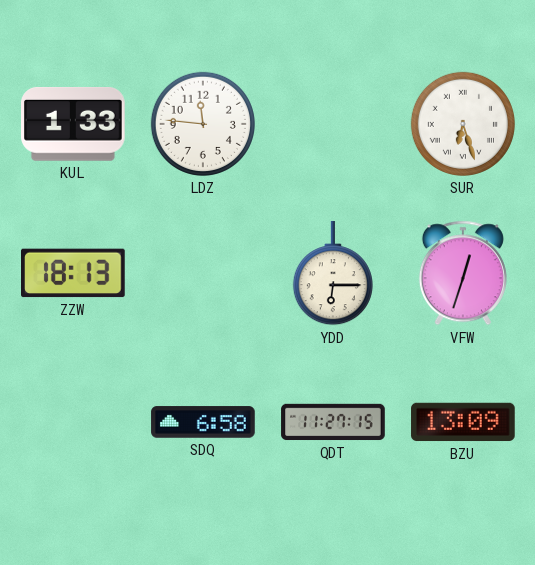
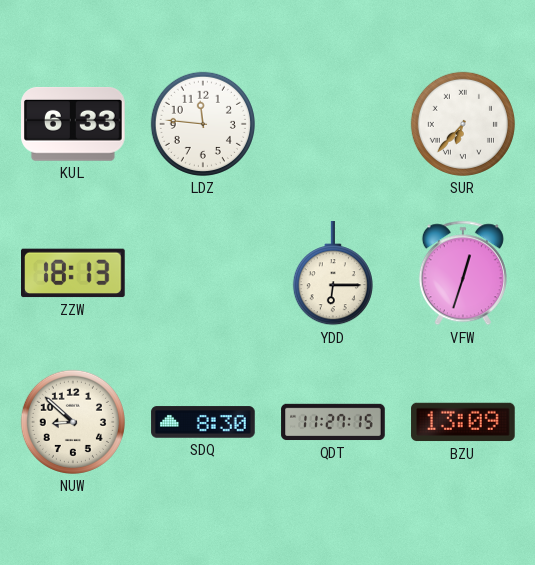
KUL: 1:33 -> 6:33 (74, 125)
SUR: 6:27 -> 6:37 (463, 124)
NUW: none -> 8:52 (73, 422)
SDQ: 6:58 -> 8:30 (203, 422)
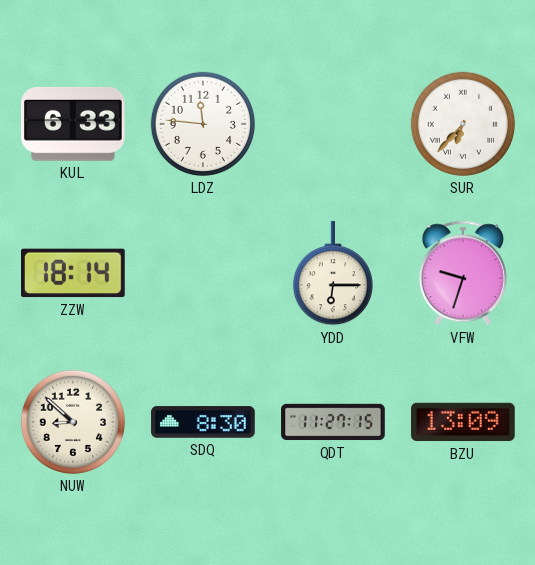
ZZW: 18:13 -> 18:14 (74, 273)
VFW: 12:33 -> 9:33 (463, 273)
